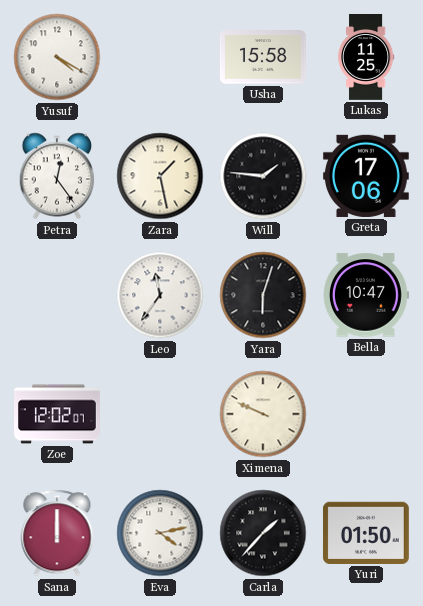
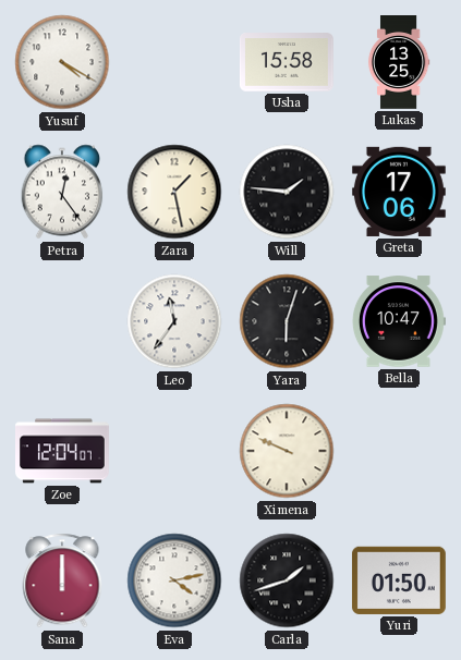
Lukas: 11:25 -> 13:25 (399, 63)
Zoe: 12:02 -> 12:04 (63, 451)
Carla: 1:37 -> 1:42 (287, 580)
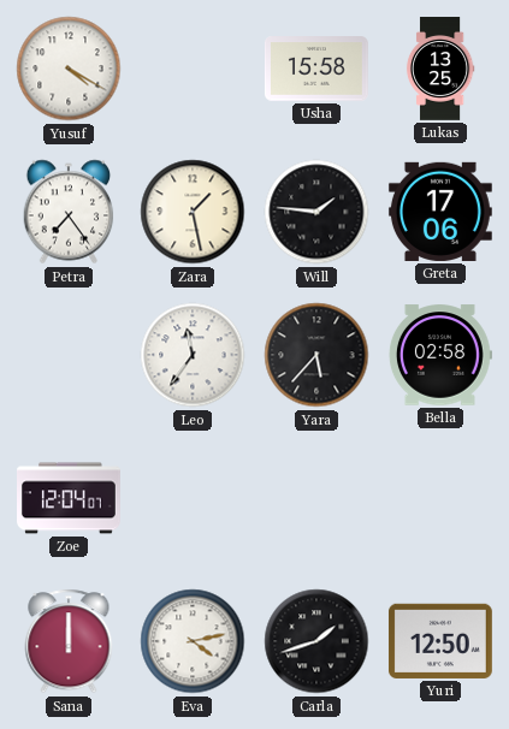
Petra: 12:24 -> 7:24 (69, 212)
Yara: 6:03 -> 5:37 (316, 355)
Bella: 10:47 -> 02:58 (440, 355)
Ximena: 9:49 -> none (287, 451)
Yuri: 01:50 -> 12:50 (440, 641)
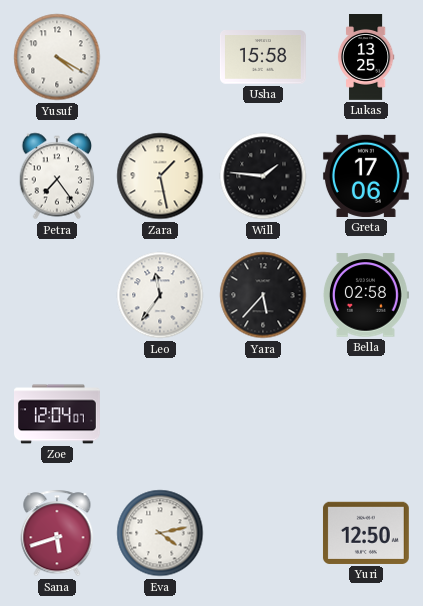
Sana: 12:00 -> 5:42 (57, 533)
Carla: 1:42 -> none (316, 641)
